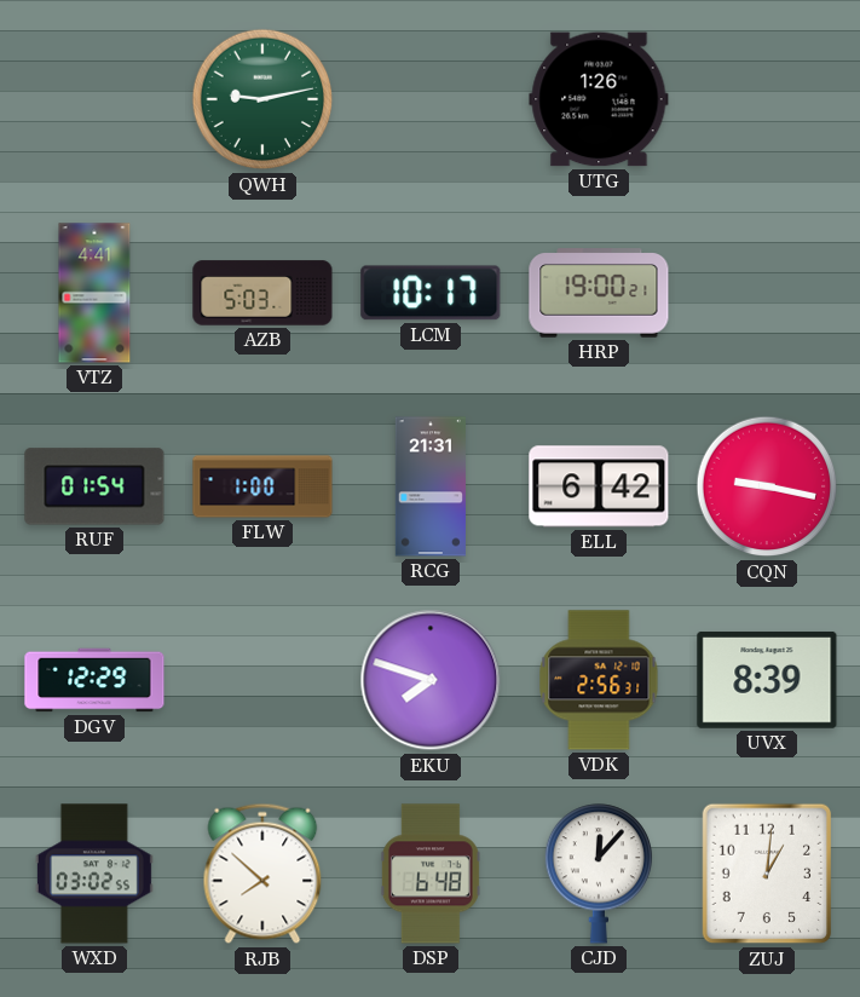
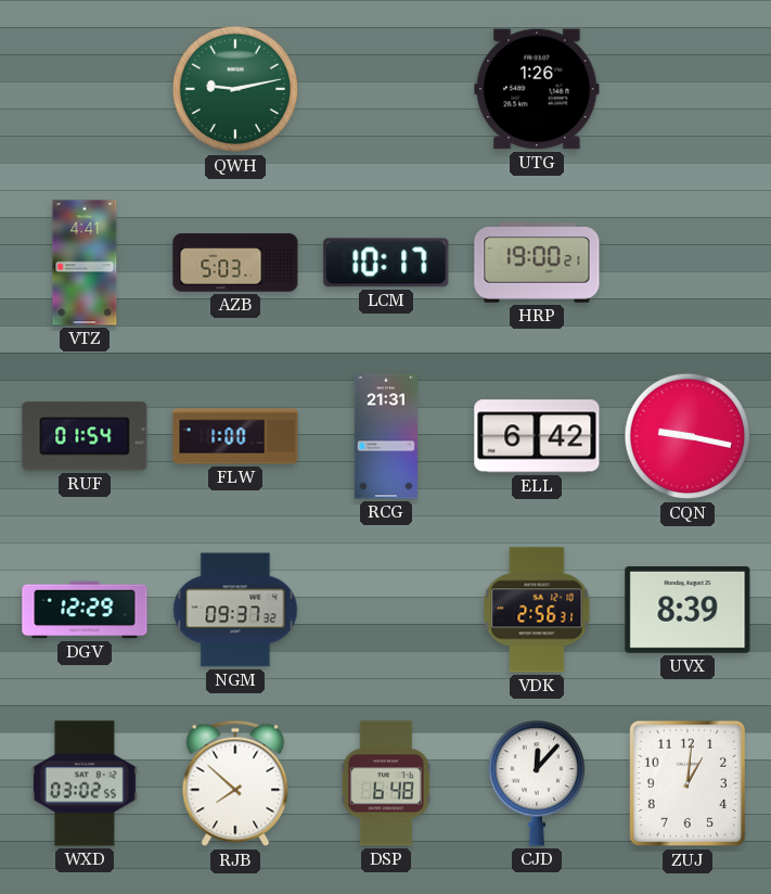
NGM: none -> 09:37 (235, 610)
EKU: 7:48 -> none (431, 680)
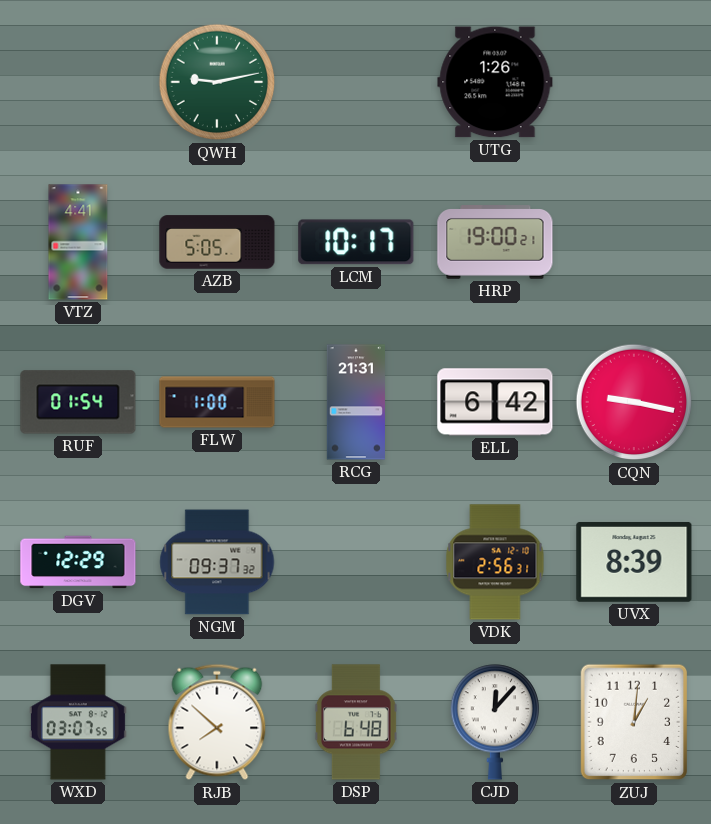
AZB: 5:03 -> 5:05 (217, 242)
WXD: 03:02 -> 03:07 (78, 722)
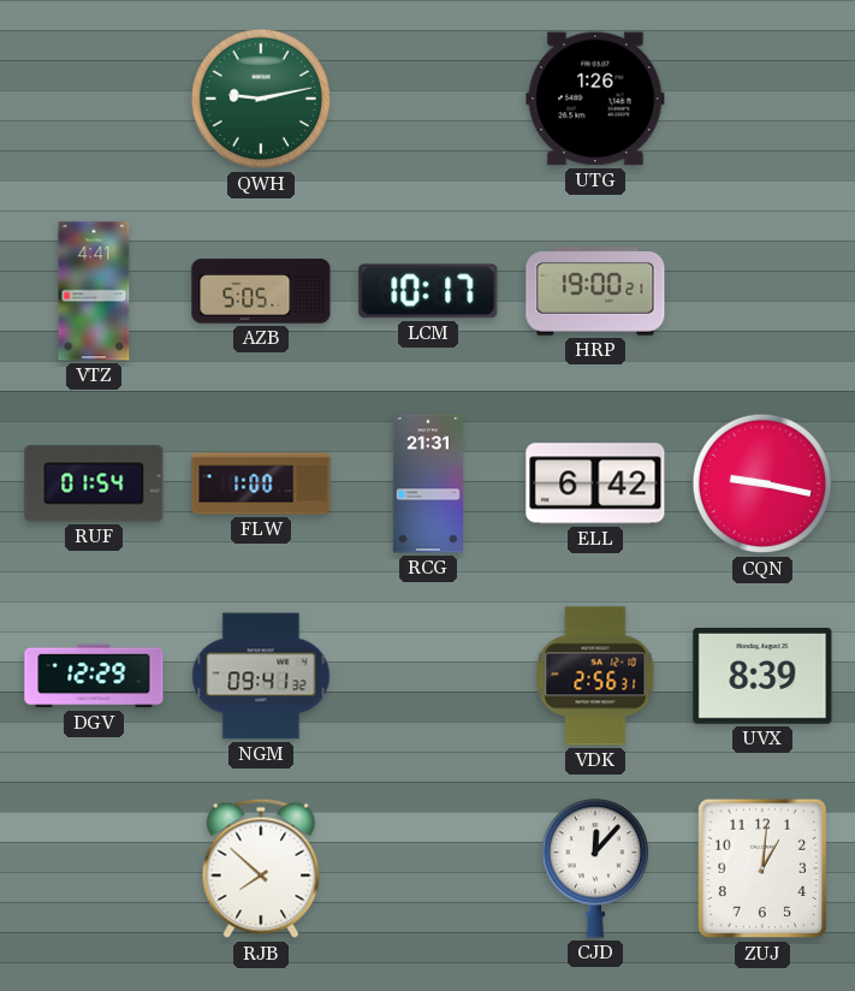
NGM: 09:37 -> 09:41 (261, 676)
WXD: 03:07 -> none (78, 722)
DSP: 6:48 -> none (356, 722)
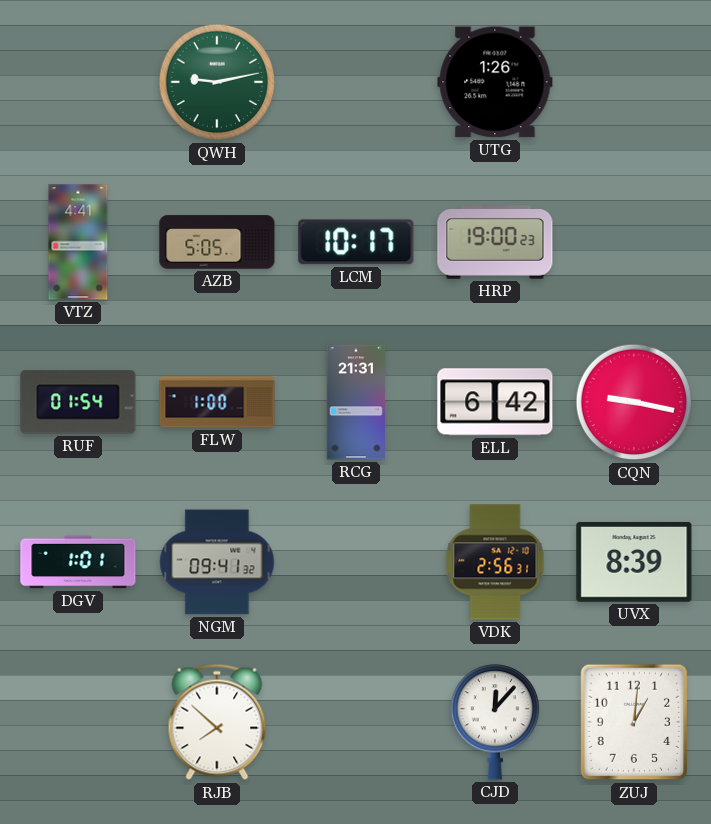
HRP: 19:00:21 -> 19:00:23 (495, 242)
DGV: 12:29 -> 1:01 (78, 562)
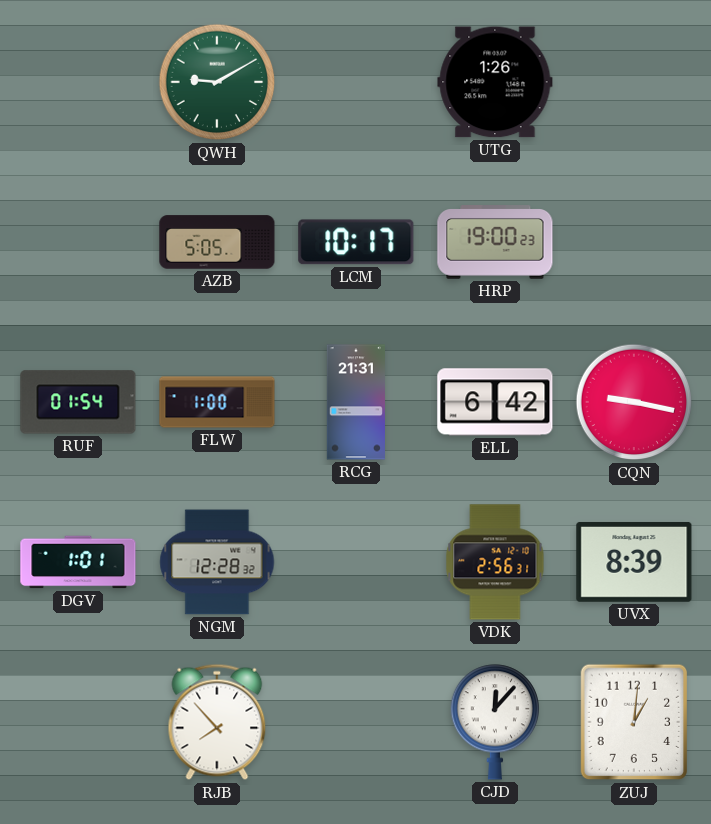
QWH: 9:13 -> 9:10 (217, 82)
VTZ: 4:41 -> none (78, 242)
NGM: 09:41 -> 12:28 (217, 562)
RJB: 7:52 -> 7:53 (217, 722)
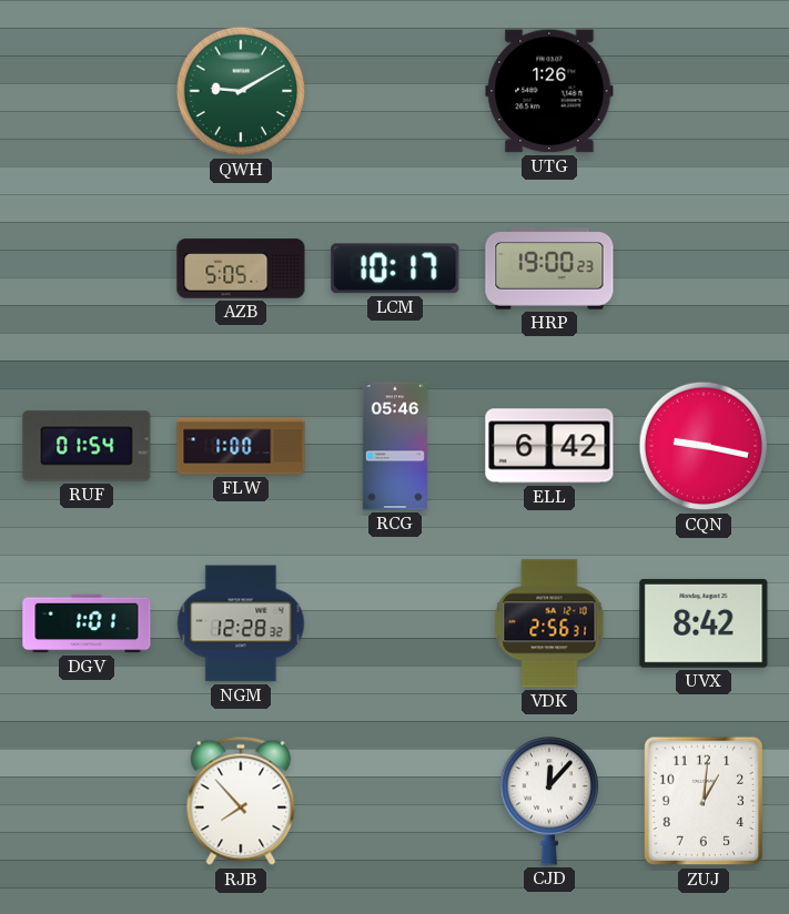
RCG: 21:31 -> 05:46 (394, 446)
UVX: 8:39 -> 8:42 (704, 623)
